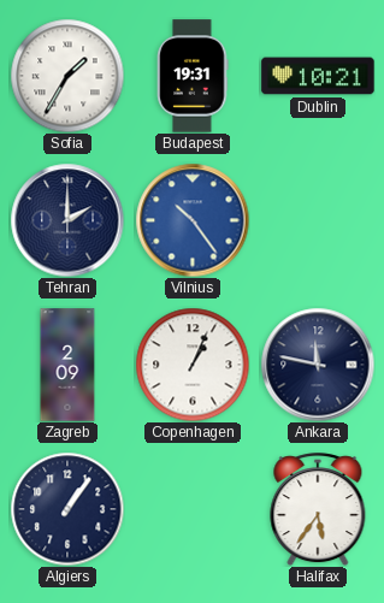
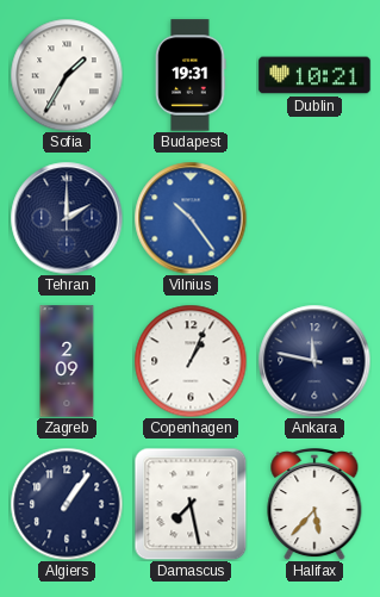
Damascus: none -> 7:28 (191, 504)
Halifax: 5:36 -> 5:37 (314, 504)
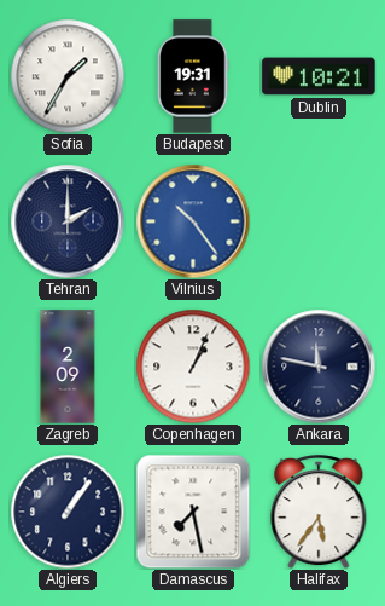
Halifax: 5:37 -> 5:36 (319, 512)
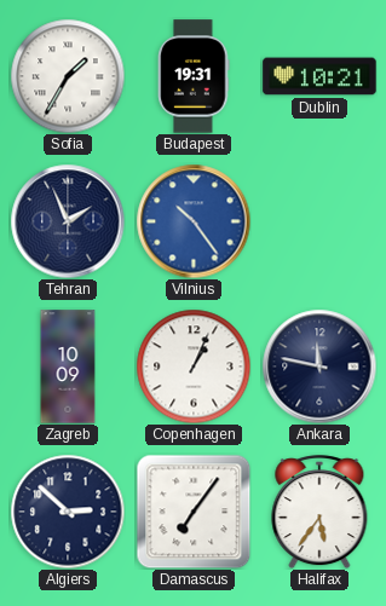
Tehran: 2:00 -> 1:56 (68, 221)
Zagreb: 2:09 -> 10:09 (68, 367)
Algiers: 1:06 -> 2:52 (68, 512)
Damascus: 7:28 -> 7:06 (194, 512)
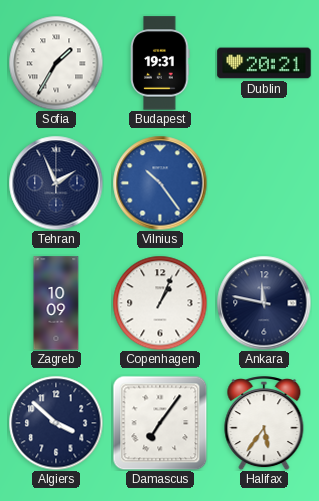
Dublin: 10:21 -> 20:21 (264, 63)
Algiers: 2:52 -> 3:52 (56, 423)
